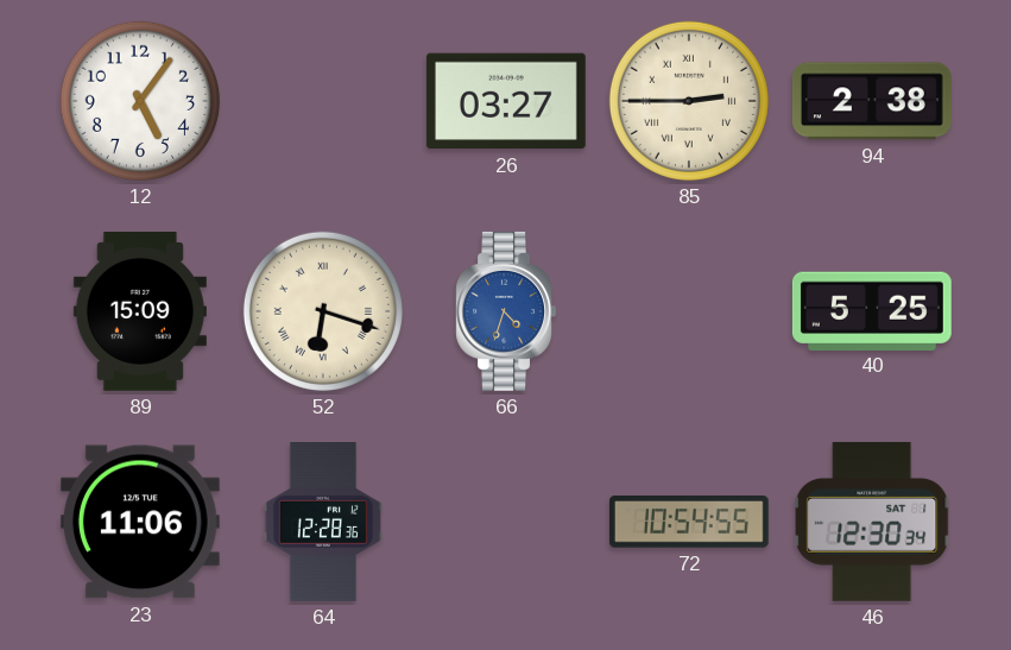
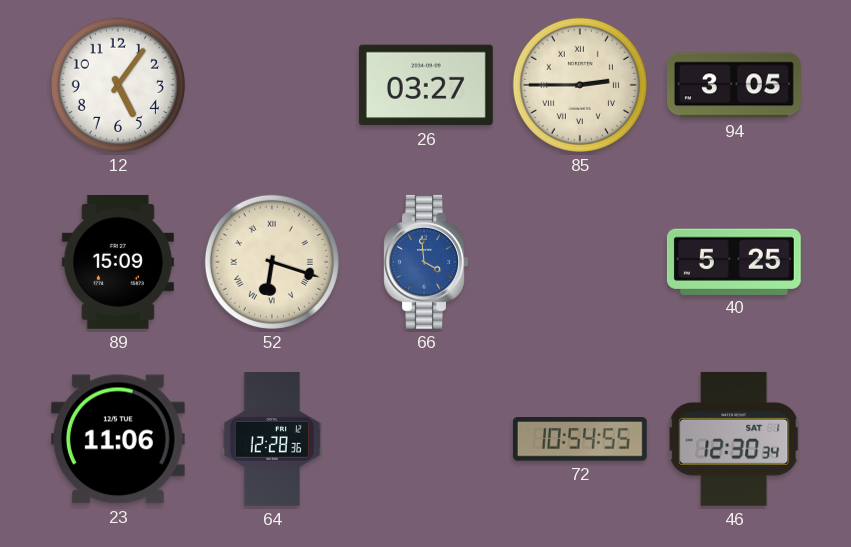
94: 2:38 -> 3:05 (734, 85)
66: 4:33 -> 3:59 (426, 262)
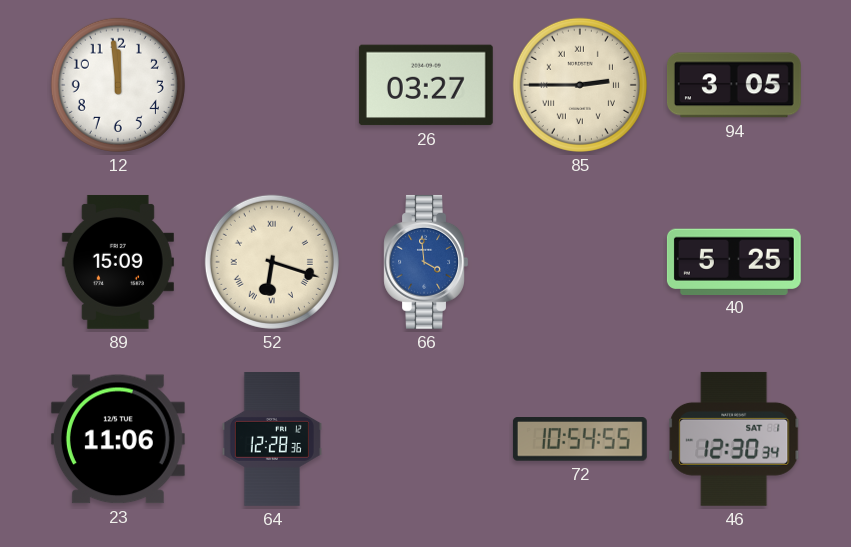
12: 5:06 -> 11:59 (118, 85)
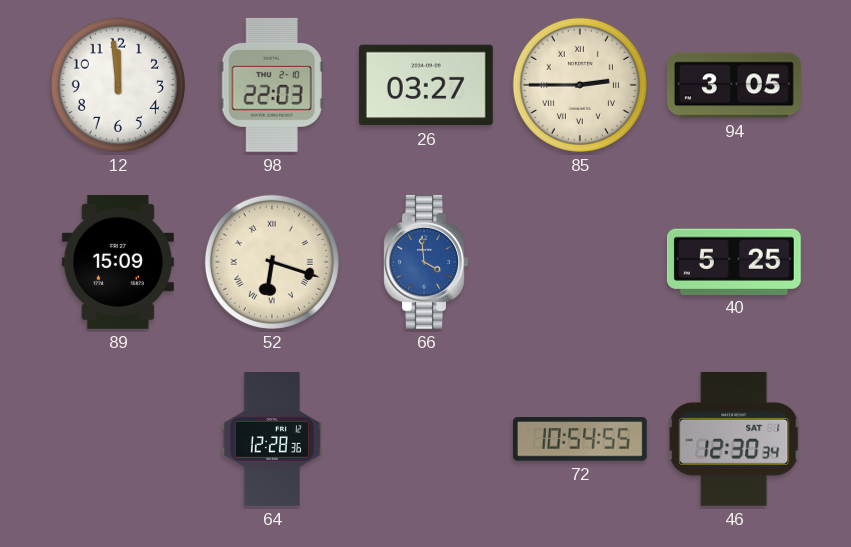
98: none -> 22:03 (272, 85)
23: 11:06 -> none (118, 439)
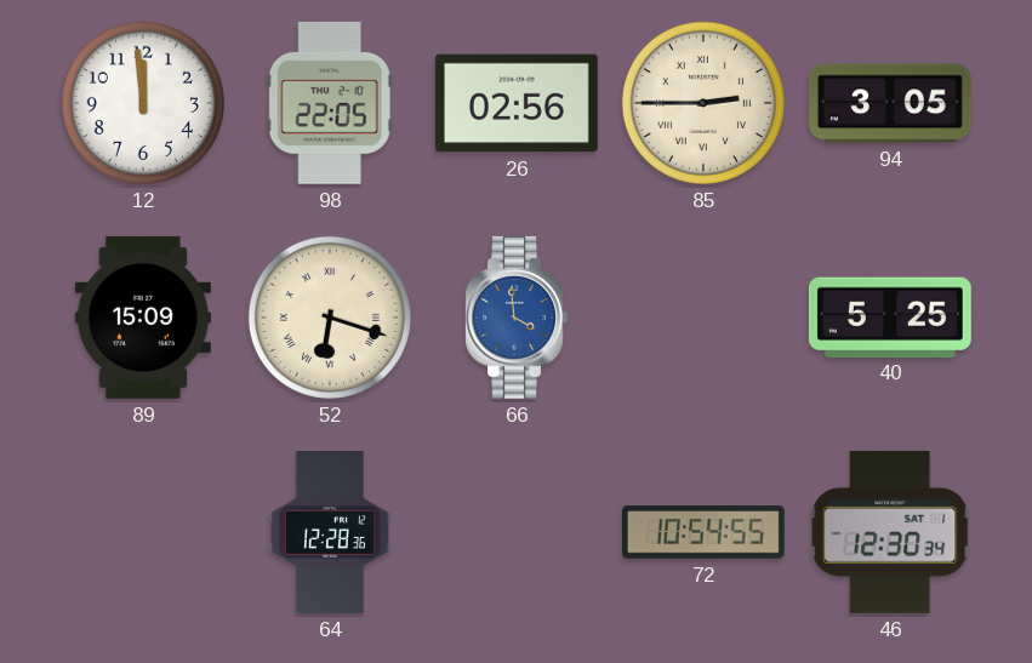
98: 22:03 -> 22:05 (330, 103)
26: 03:27 -> 02:56 (517, 103)
